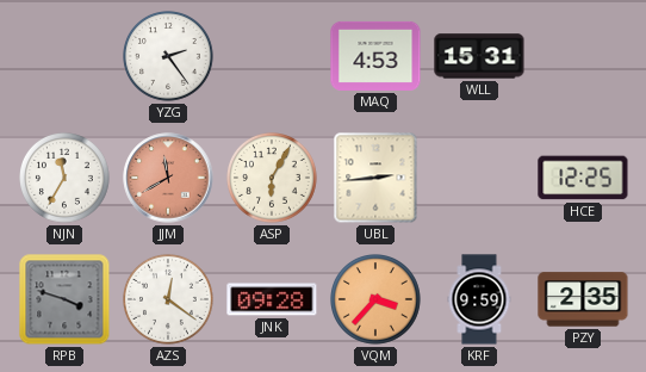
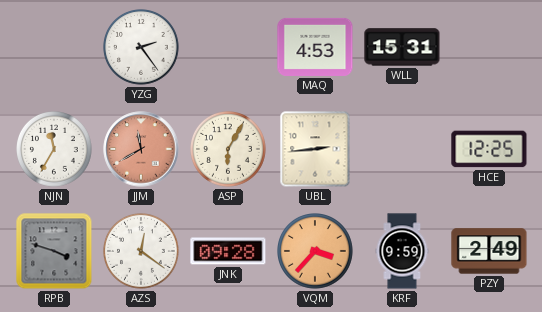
PZY: 2:35 -> 2:49 (489, 251)
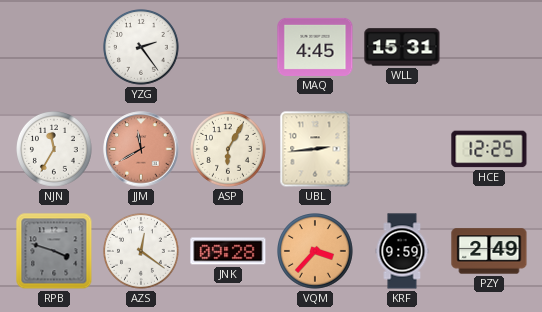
MAQ: 4:53 -> 4:45 (315, 47)
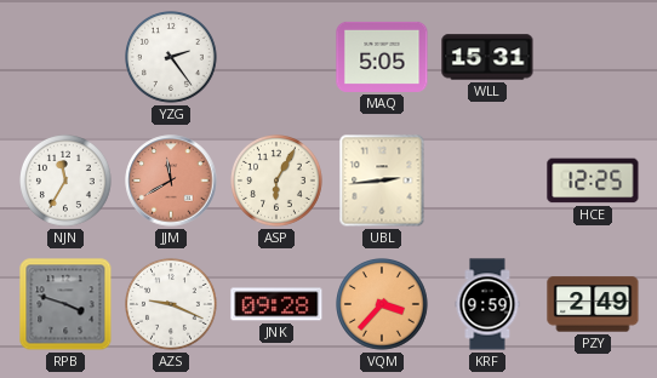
MAQ: 4:45 -> 5:05 (382, 57)
AZS: 12:21 -> 9:19 (172, 305)
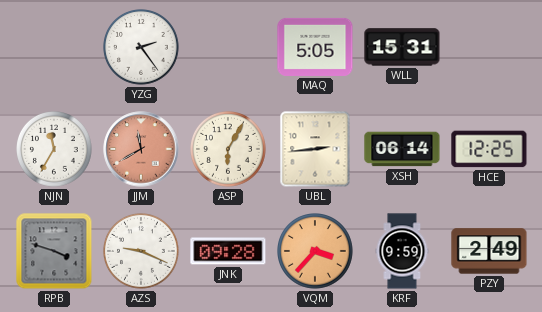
XSH: none -> 06:14 (402, 149)
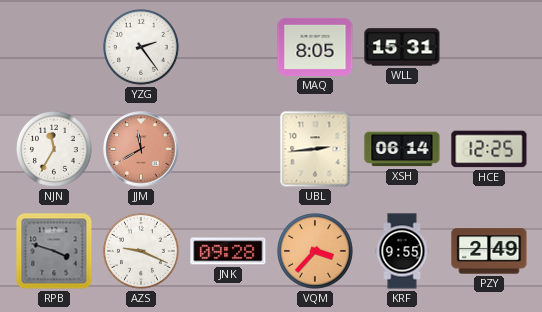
MAQ: 5:05 -> 8:05 (315, 47)
ASP: 6:05 -> none (229, 150)
KRF: 9:59 -> 9:55 (402, 251)
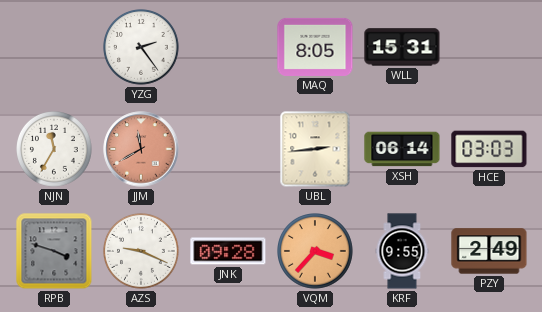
HCE: 12:25 -> 03:03 (489, 149)
